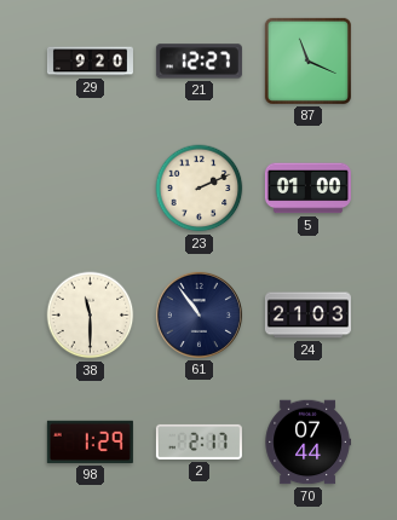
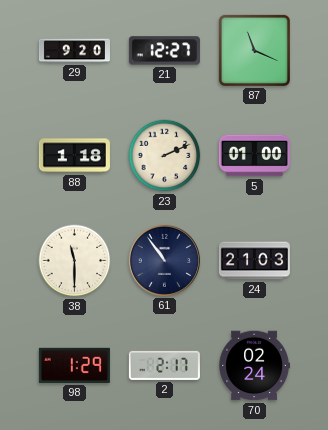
88: none -> 1:18 (74, 156)
70: 07:44 -> 02:24 (254, 366)
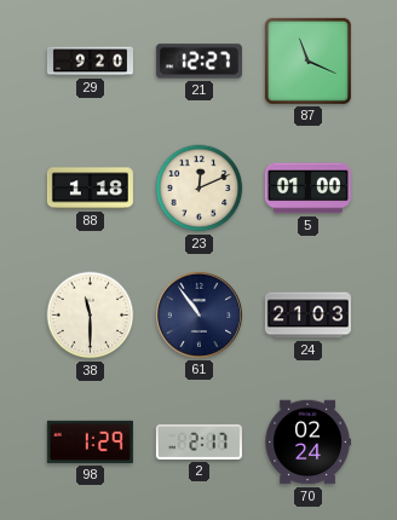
23: 2:11 -> 12:11 (200, 189)
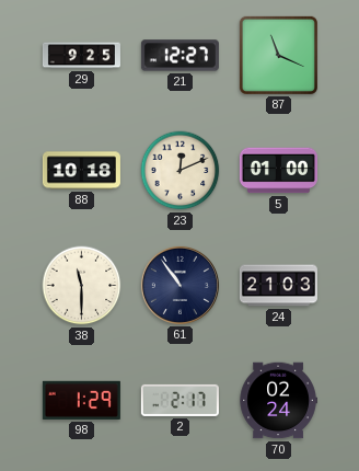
29: 9:20 -> 9:25 (81, 56)
88: 1:18 -> 10:18 (81, 171)
